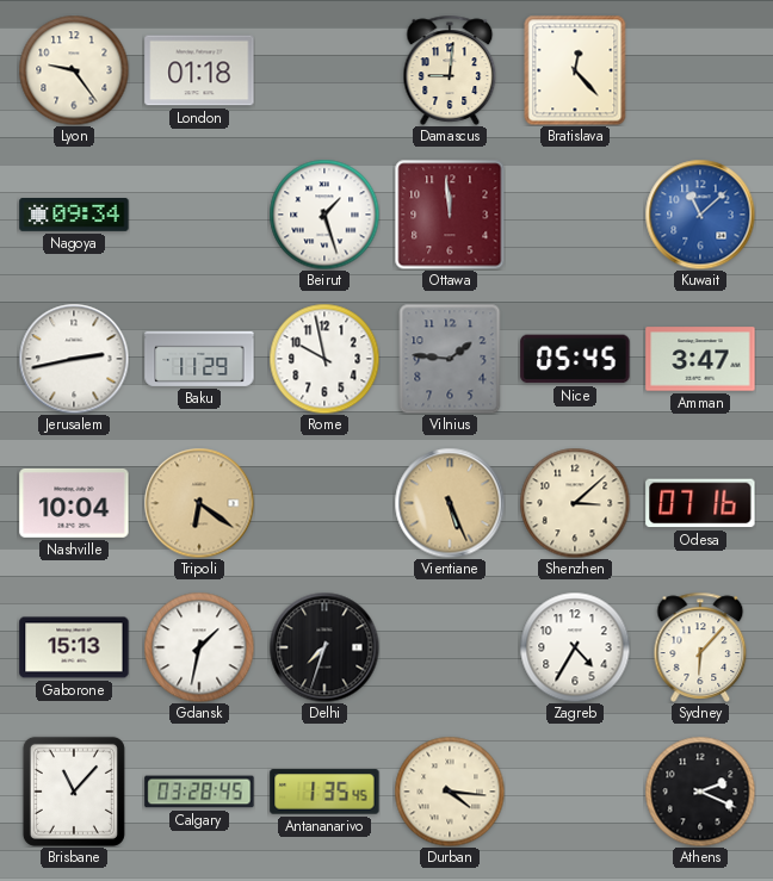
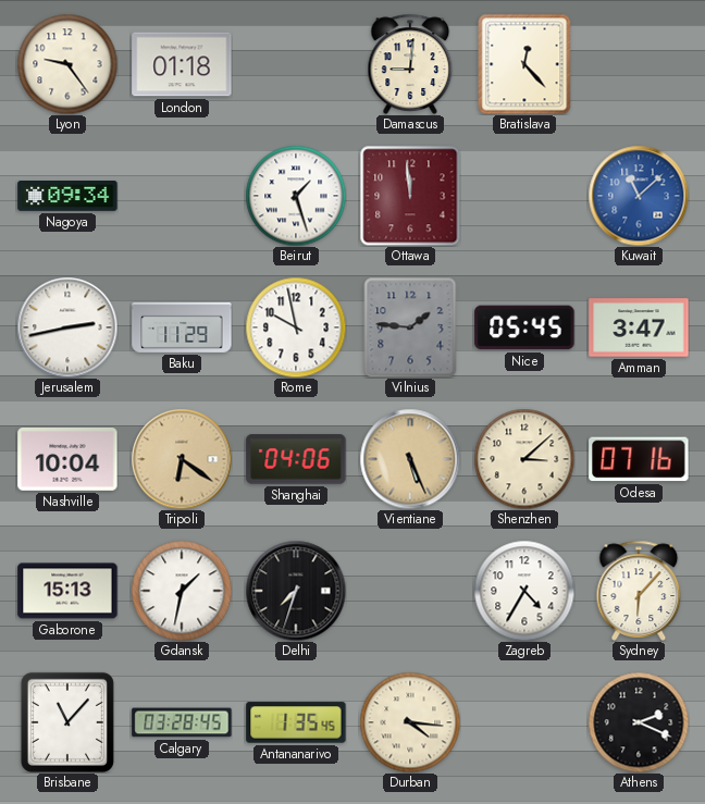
Shanghai: none -> 04:06 (296, 459)
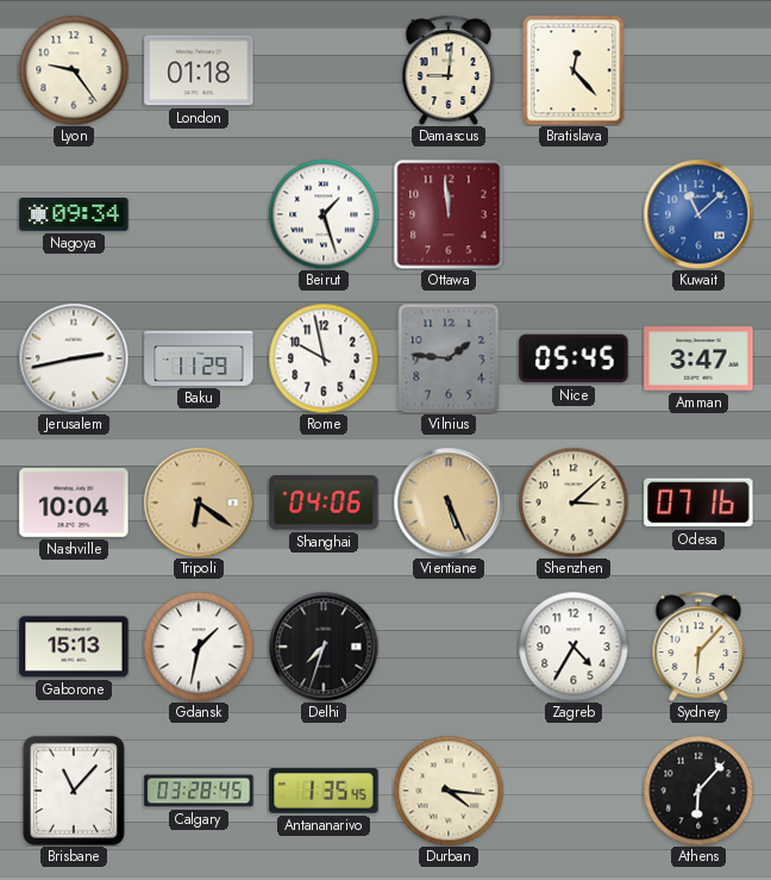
Athens: 2:19 -> 6:07 (698, 791)
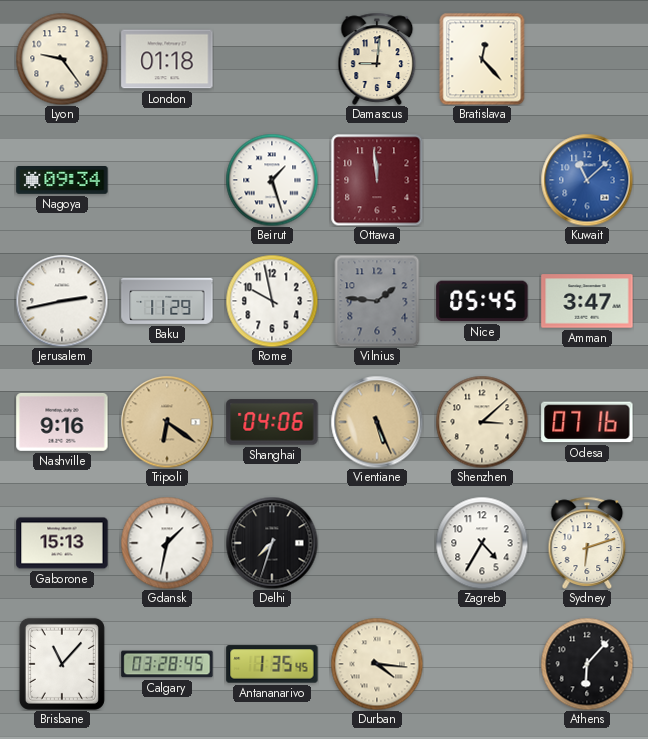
Nashville: 10:04 -> 9:16 (62, 422)
Sydney: 6:07 -> 6:12 (587, 543)
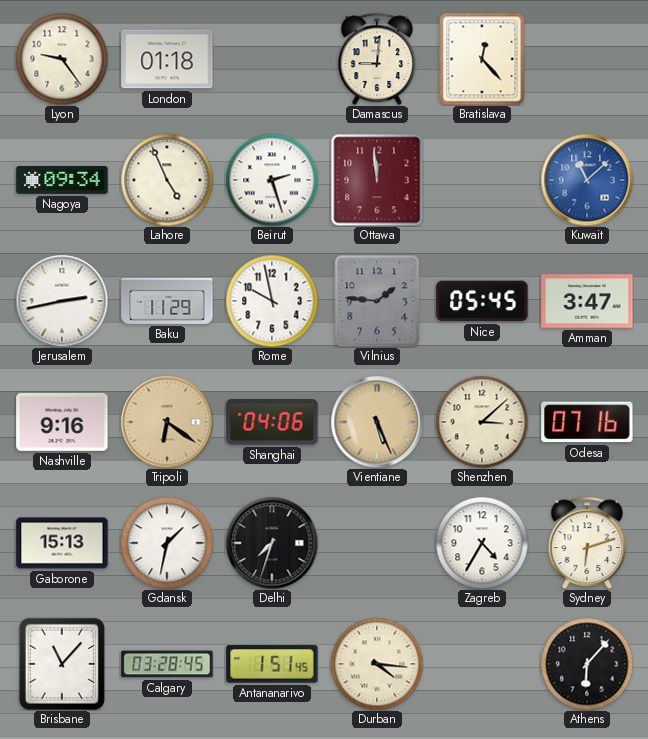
Lahore: none -> 4:56 (167, 180)
Beirut: 1:27 -> 2:27 (272, 180)
Antananarivo: 1:35 -> 1:51 (272, 664)
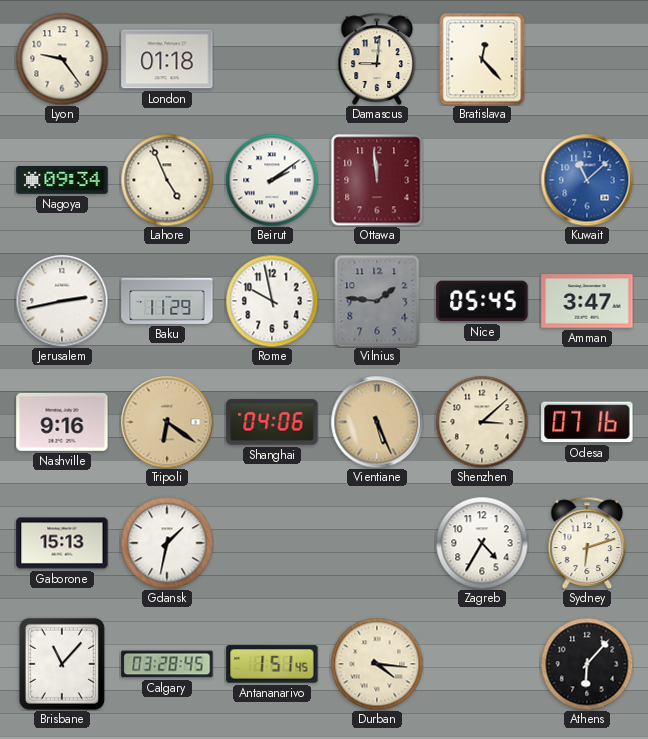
Beirut: 2:27 -> 2:09 (272, 180)
Delhi: 7:33 -> none (272, 543)
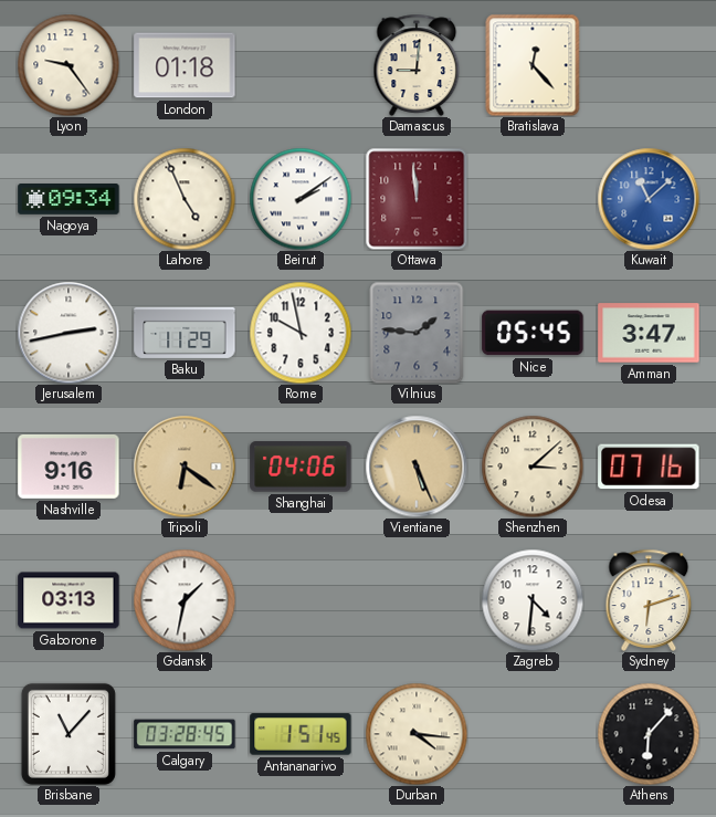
Gaborone: 15:13 -> 03:13 (69, 600)
Zagreb: 4:35 -> 4:31 (533, 600)
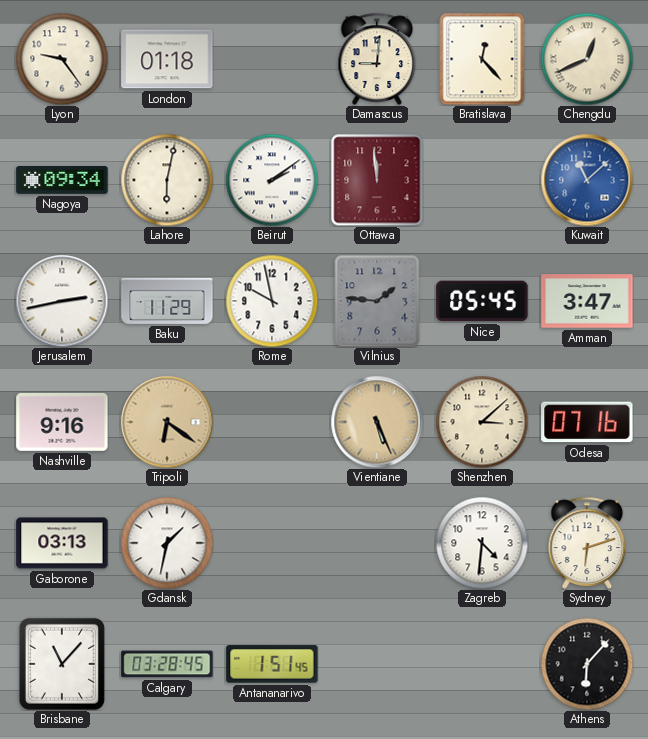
Chengdu: none -> 12:41 (587, 59)
Lahore: 4:56 -> 6:02 (167, 180)
Shanghai: 04:06 -> none (301, 467)
Durban: 4:16 -> none (417, 734)
